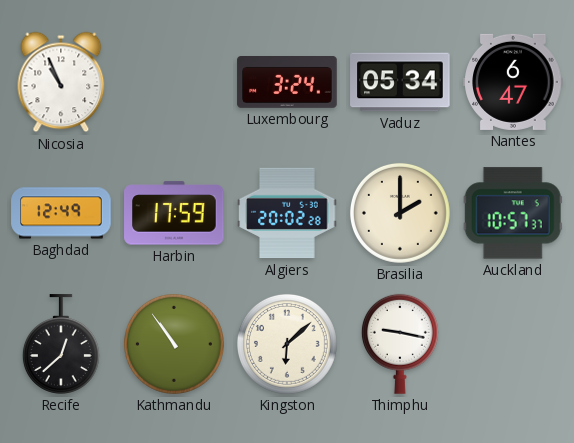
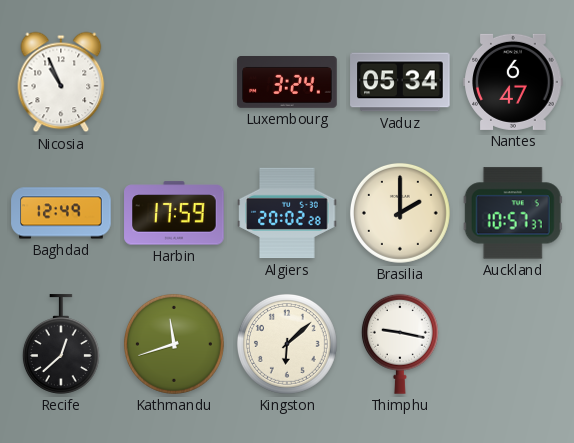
Kathmandu: 10:54 -> 11:42 (174, 344)
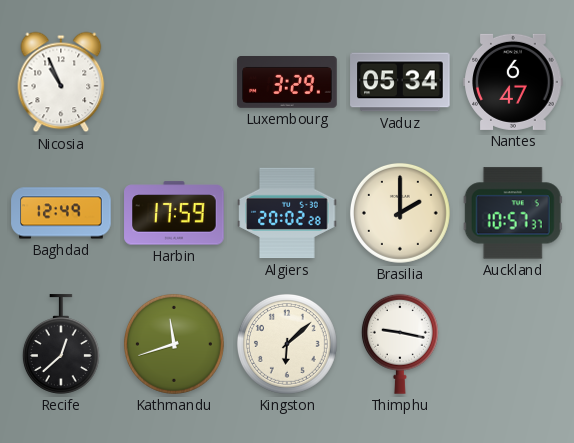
Luxembourg: 3:24 -> 3:29 (287, 83)
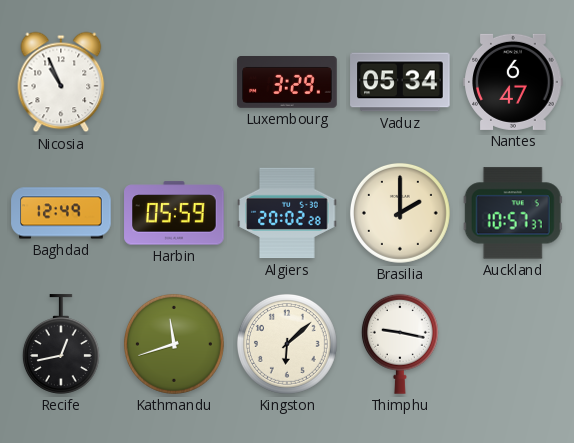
Harbin: 17:59 -> 05:59 (174, 213)
Recife: 12:38 -> 12:43 (61, 344)
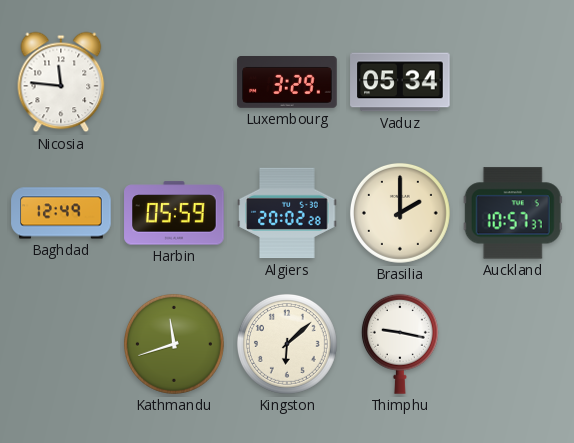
Nicosia: 10:56 -> 11:46 (61, 82)
Nantes: 6:47 -> none (513, 82)
Recife: 12:43 -> none (61, 344)
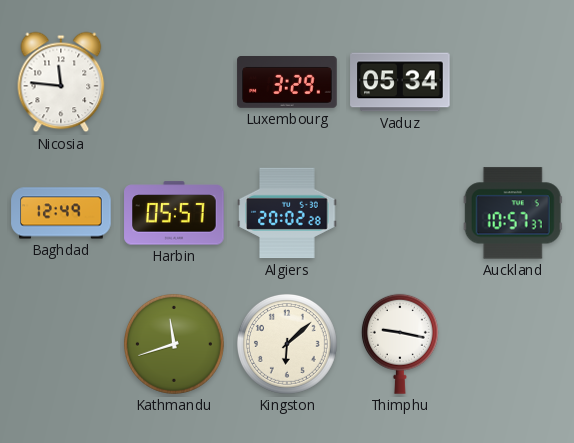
Harbin: 05:59 -> 05:57 (174, 213)
Brasilia: 2:00 -> none (400, 213)
